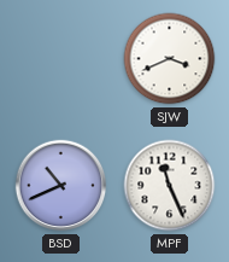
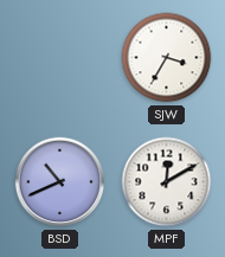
SJW: 3:41 -> 3:35 (167, 58)
MPF: 11:26 -> 12:10 (167, 182)
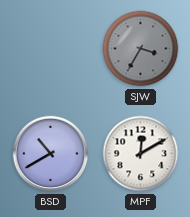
SJW dial: white -> grey (141, 49)
BSD: 10:41 -> 10:40 (51, 154)
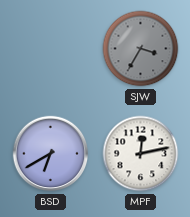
BSD: 10:40 -> 6:40 (51, 154)
MPF: 12:10 -> 12:13 (141, 154)
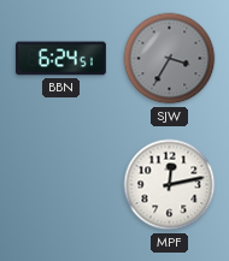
BBN: none -> 6:24 (60, 59)
BSD: 6:40 -> none (51, 154)
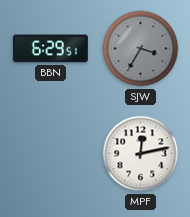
BBN: 6:24 -> 6:29 (50, 49)
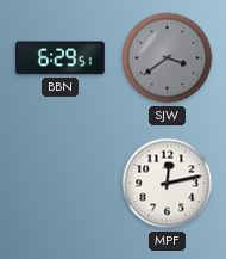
SJW: 3:35 -> 3:39 (168, 58)
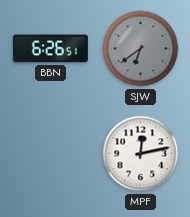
BBN: 6:29 -> 6:26 (50, 49)
SJW: 3:39 -> 6:39 (141, 49)
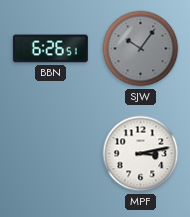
SJW: 6:39 -> 10:06 (141, 49)
MPF: 12:13 -> 3:13 (141, 154)
